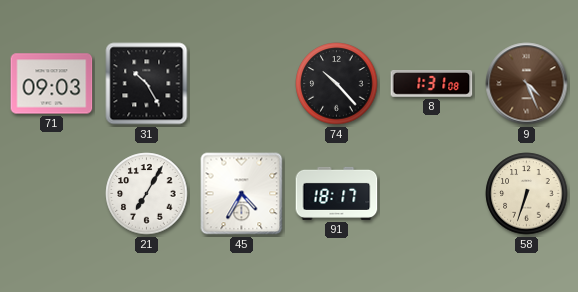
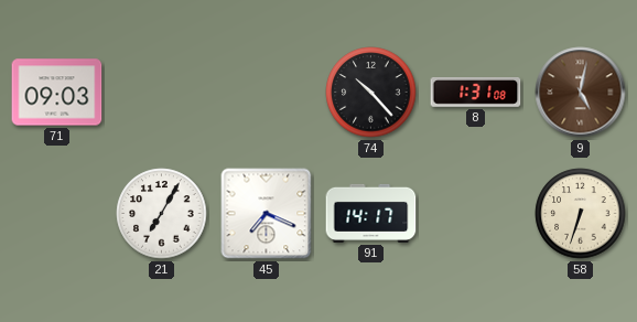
31: 10:25 -> none (147, 84)
9: 4:26 -> 5:02 (581, 93)
45: 4:35 -> 7:19 (267, 214)
91: 18:17 -> 14:17 (371, 213)
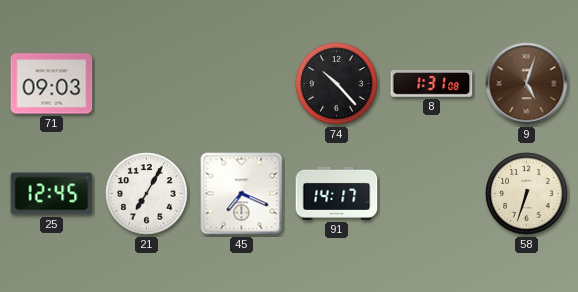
9: 5:02 -> 5:03 (527, 84)
25: none -> 12:45 (52, 194)
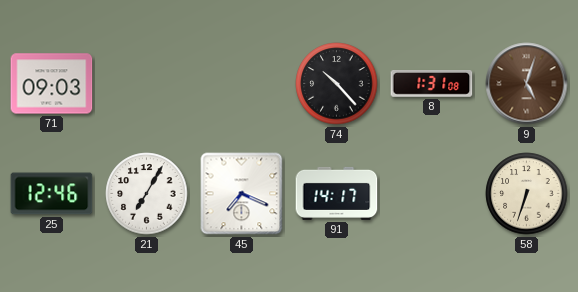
25: 12:45 -> 12:46 (52, 194)
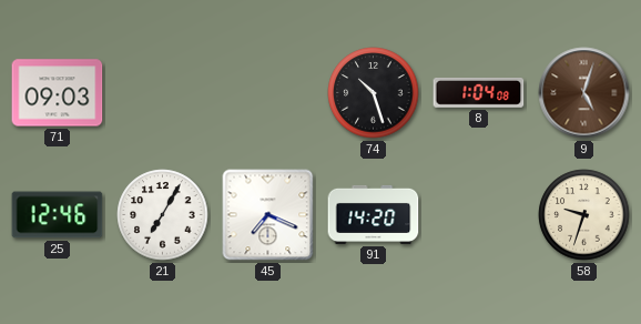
74: 10:23 -> 10:27 (374, 93)
8: 1:31 -> 1:04 (479, 93)
91: 14:17 -> 14:20 (374, 214)
58: 6:33 -> 9:33 (584, 215)
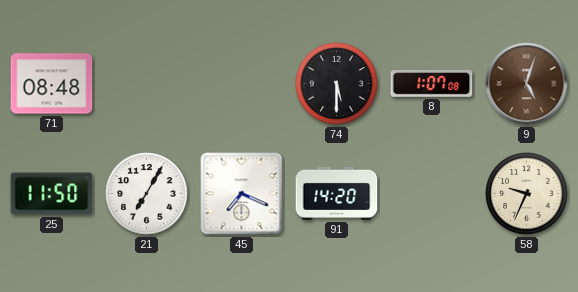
71: 09:03 -> 08:48 (52, 84)
74: 10:27 -> 5:30 (337, 84)
8: 1:04 -> 1:07 (432, 84)
25: 12:46 -> 11:50 (52, 194)
58: 9:33 -> 9:34 (527, 194)
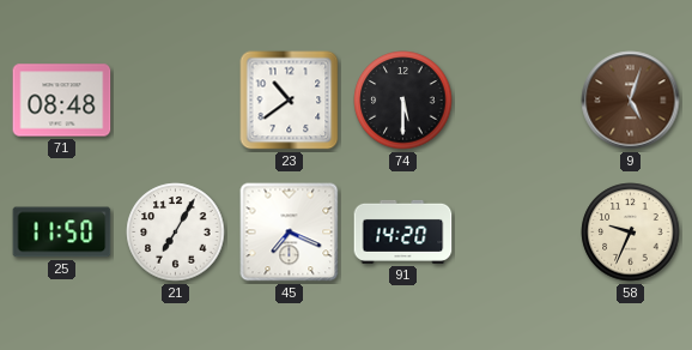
23: none -> 10:39 (290, 101)
8: 1:07 -> none (432, 84)
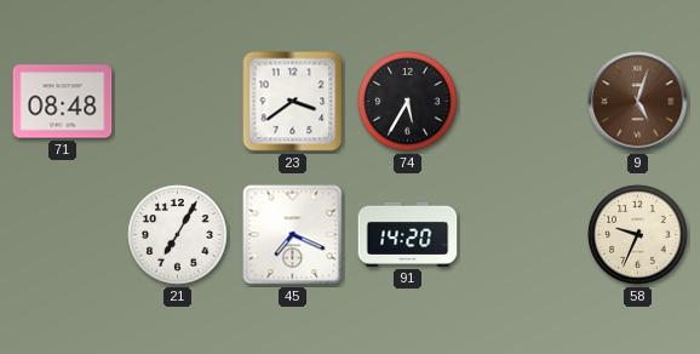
23: 10:39 -> 3:39 (293, 102)
74: 5:30 -> 5:35 (408, 102)
25: 11:50 -> none (62, 233)
